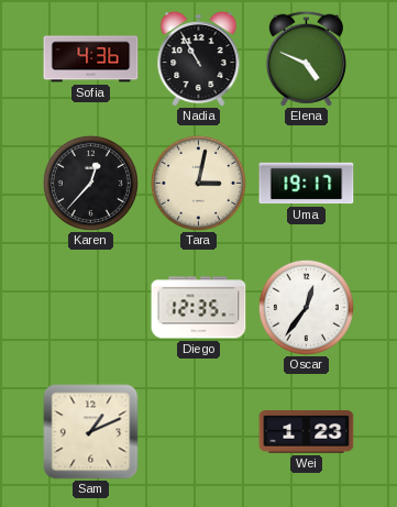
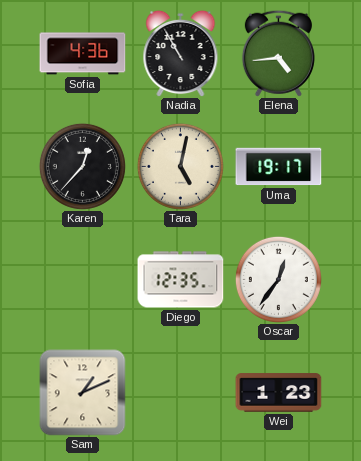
Elena: 4:49 -> 4:44 (278, 53)
Tara: 3:02 -> 5:02 (180, 166)
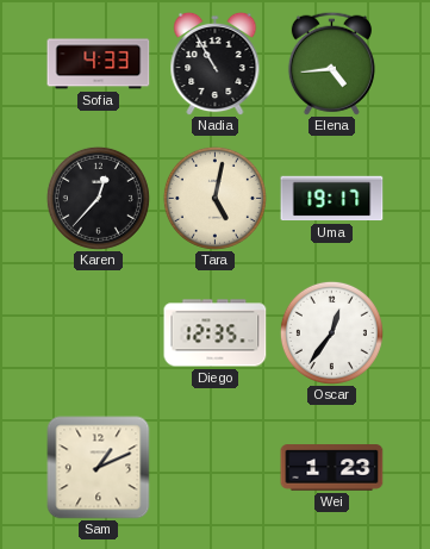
Sofia: 4:36 -> 4:33 (99, 64)
